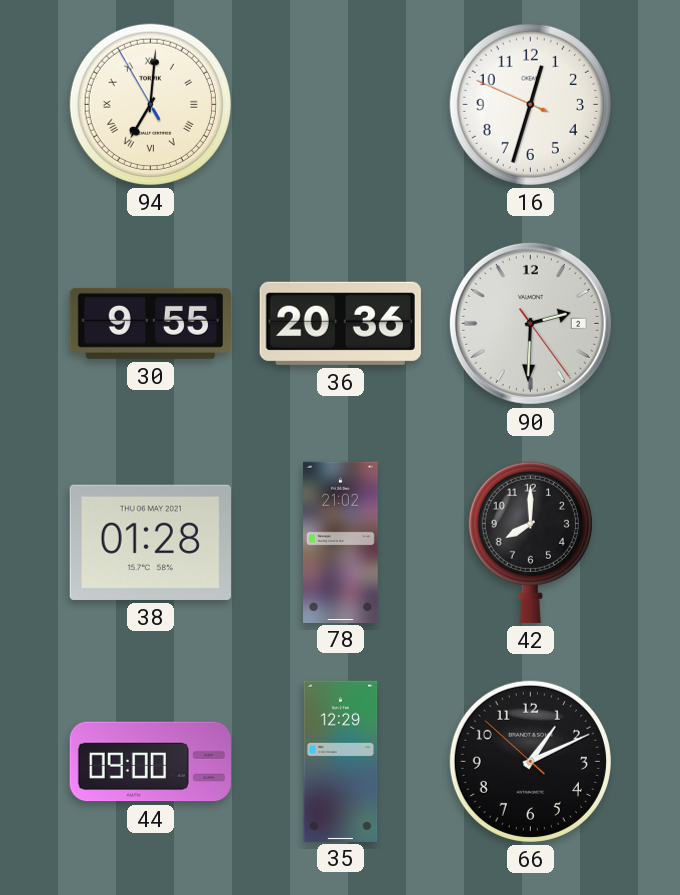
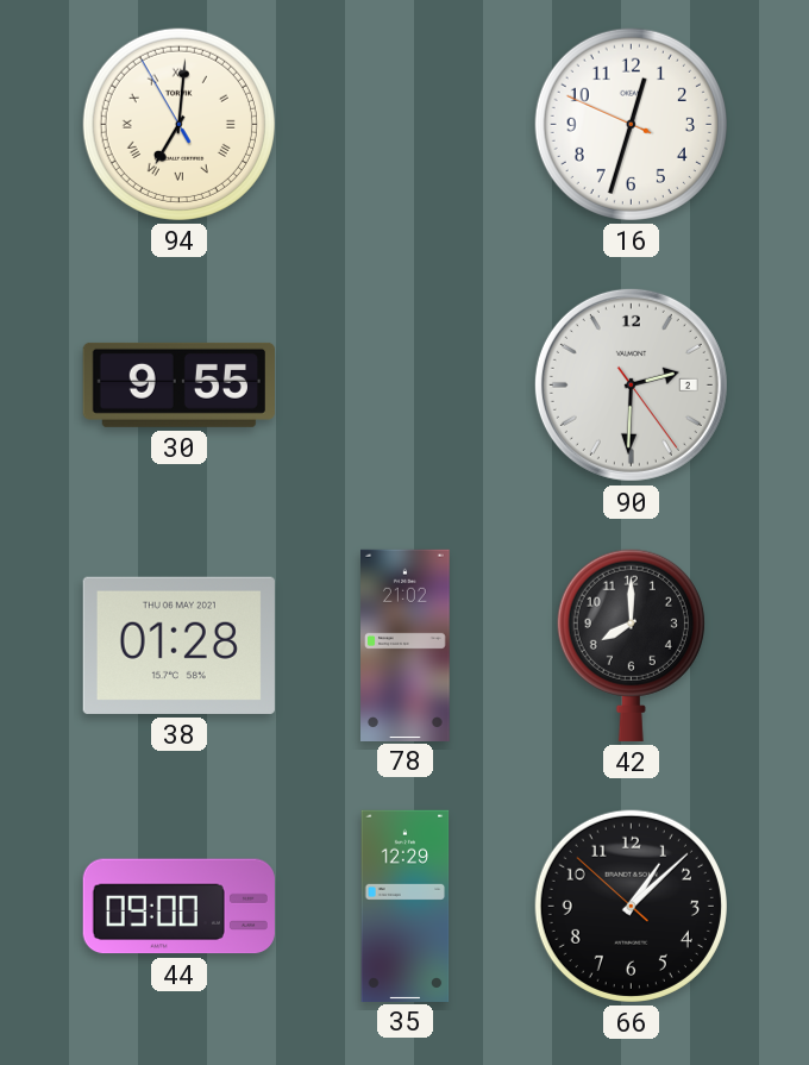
36: 20:36 -> none (340, 323)
66: 1:10 -> 1:07 (631, 906)
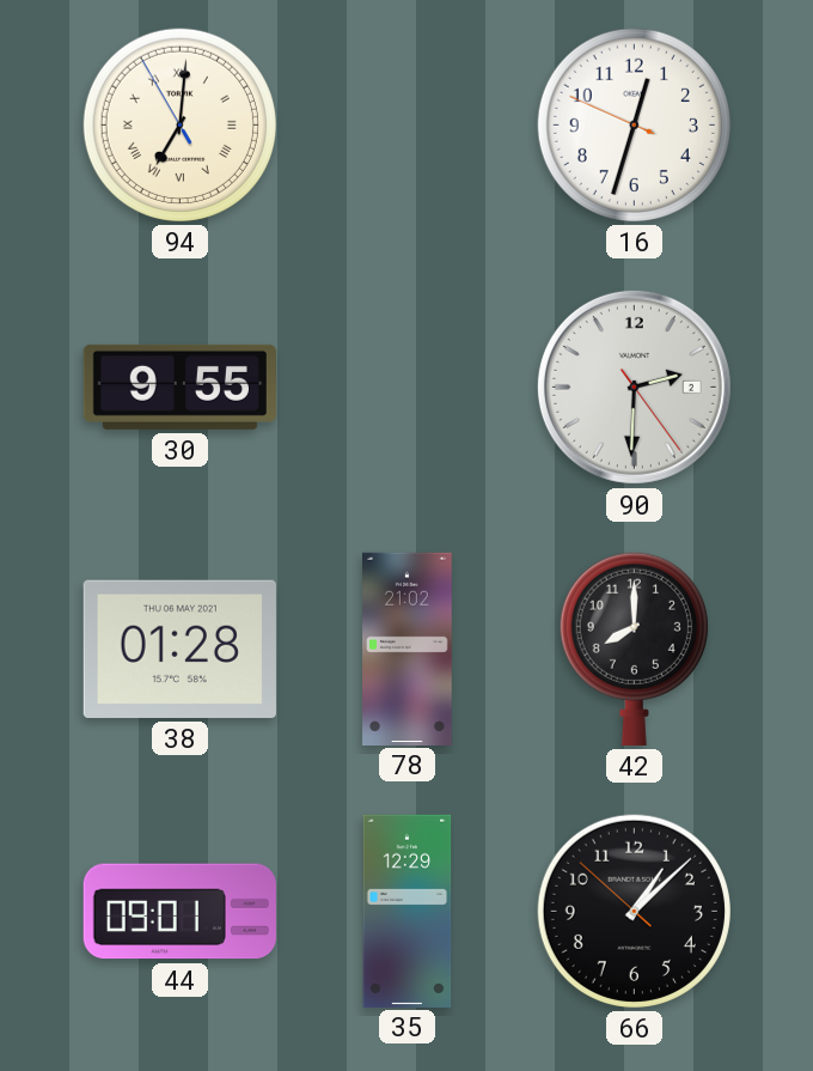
44: 09:00 -> 09:01 (179, 912)
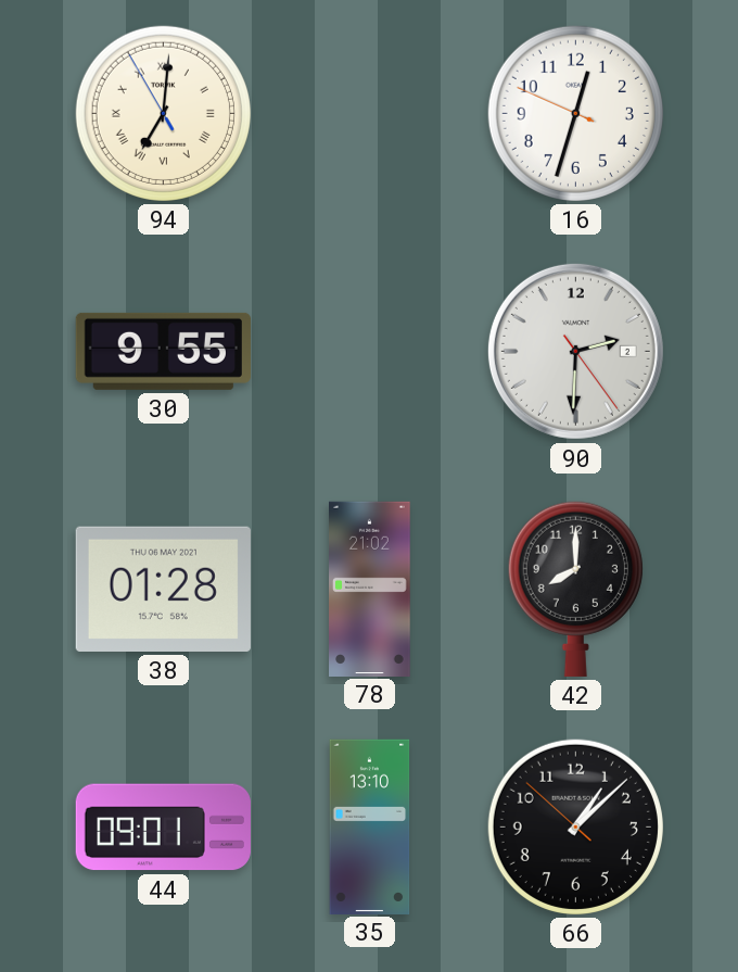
35: 12:29 -> 13:10 (370, 826)
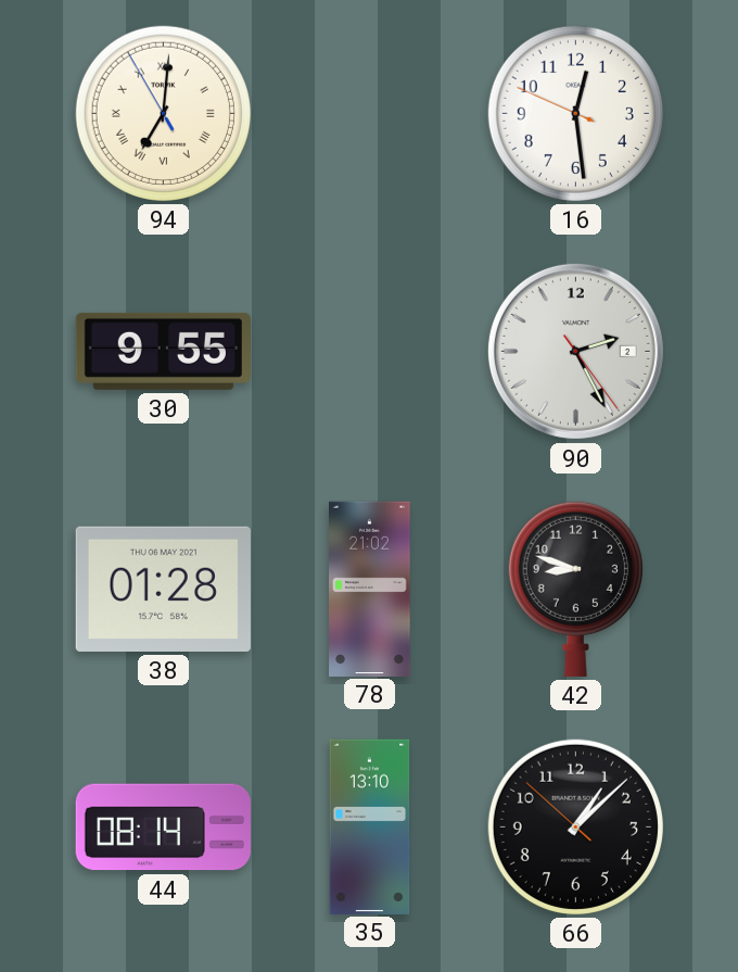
16: 12:32 -> 12:28 (575, 113)
90: 2:30 -> 2:25 (575, 351)
42: 8:00 -> 8:48 (575, 589)
44: 09:01 -> 08:14 (163, 828)
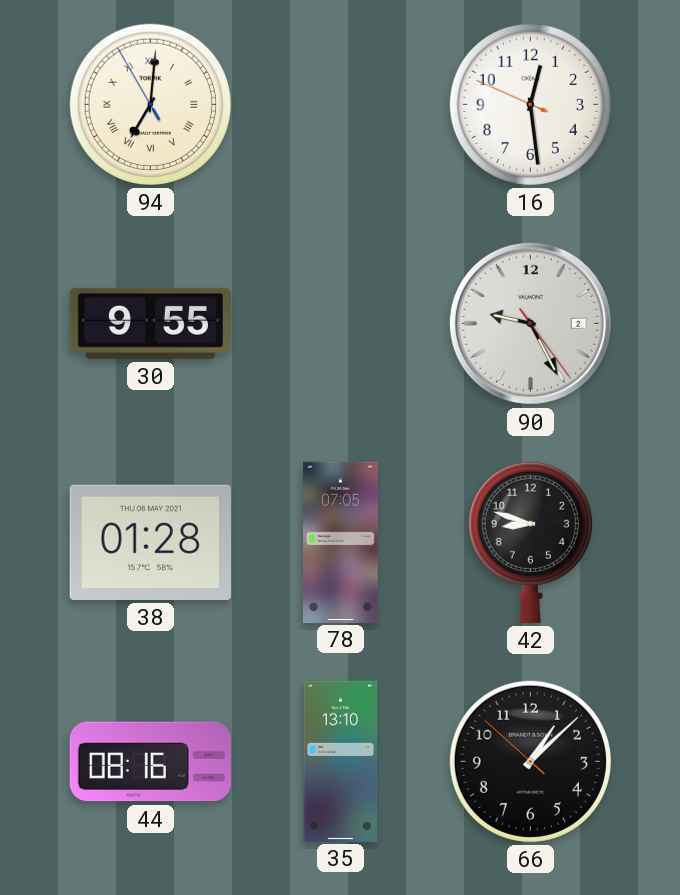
90: 2:25 -> 9:25 (530, 323)
78: 21:02 -> 07:05 (341, 542)
44: 08:14 -> 08:16 (150, 762)
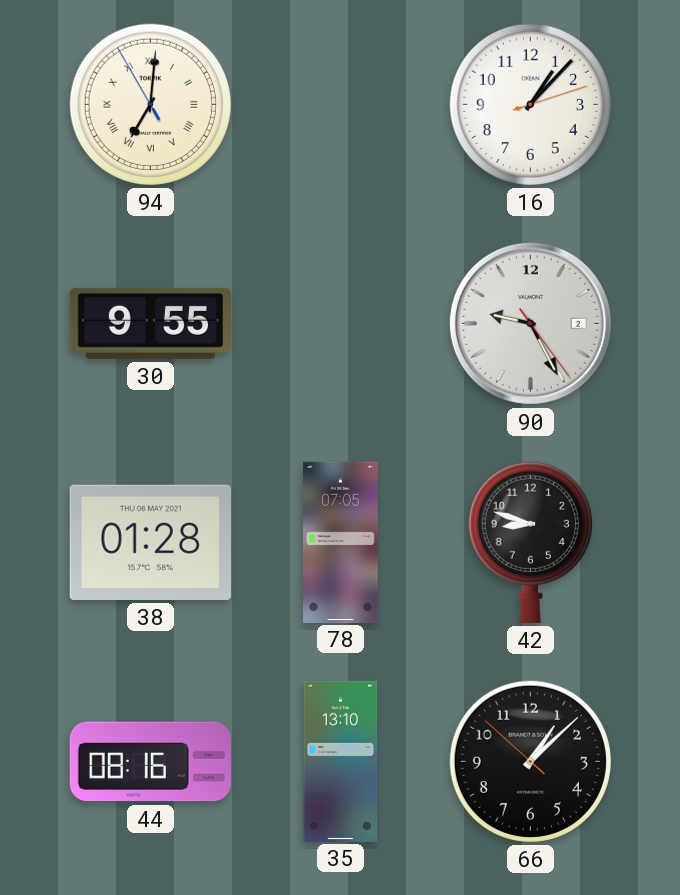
16: 12:28 -> 1:07 (530, 104)
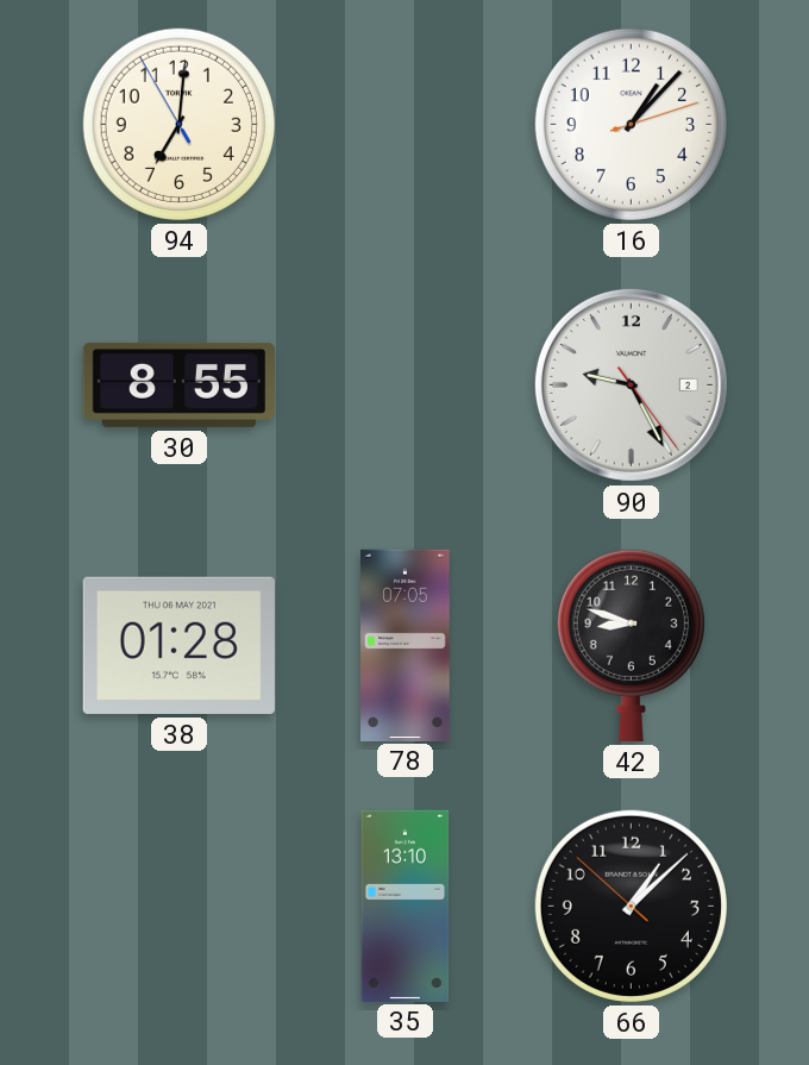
94 numerals: Roman -> Arabic (178, 124)
30: 9:55 -> 8:55 (178, 384)
44: 08:16 -> none (150, 762)
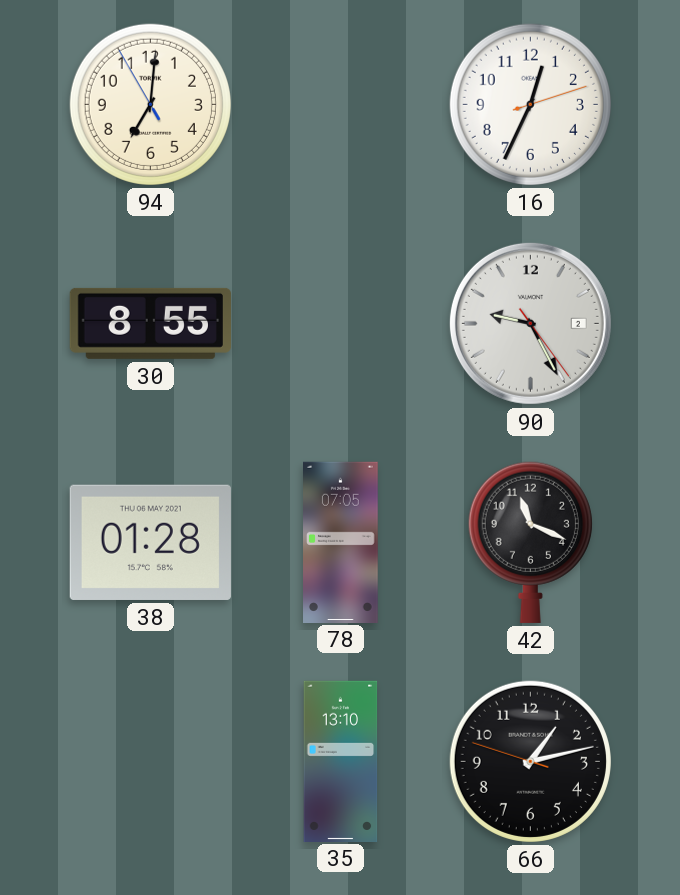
16: 1:07 -> 12:34 (530, 104)
42: 8:48 -> 11:19 (530, 542)
66: 1:07 -> 1:12 (530, 761)
